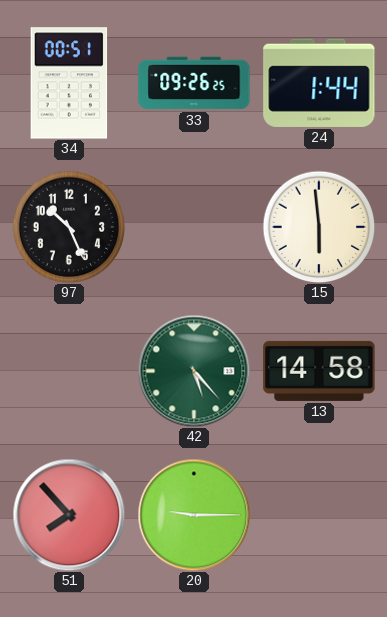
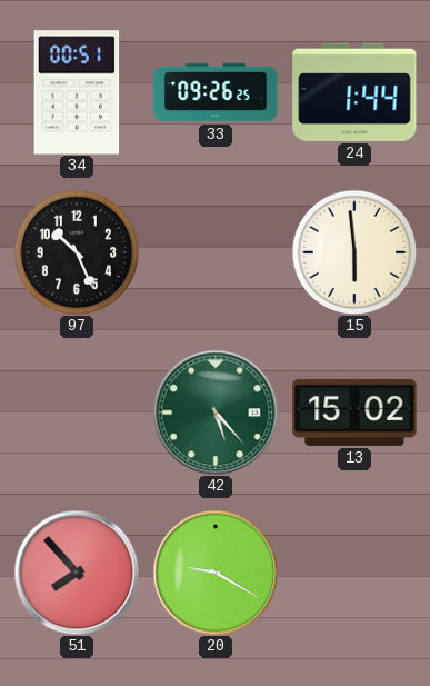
13: 14:58 -> 15:02 (354, 412)
20: 9:15 -> 9:20 (216, 573)
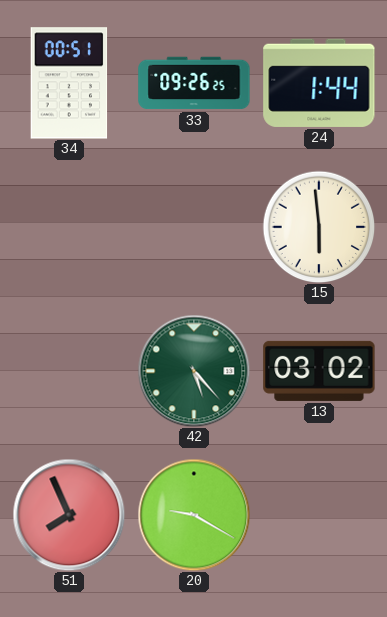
97: 10:26 -> none (77, 252)
13: 15:02 -> 03:02 (319, 371)
51: 7:53 -> 7:56 (69, 515)
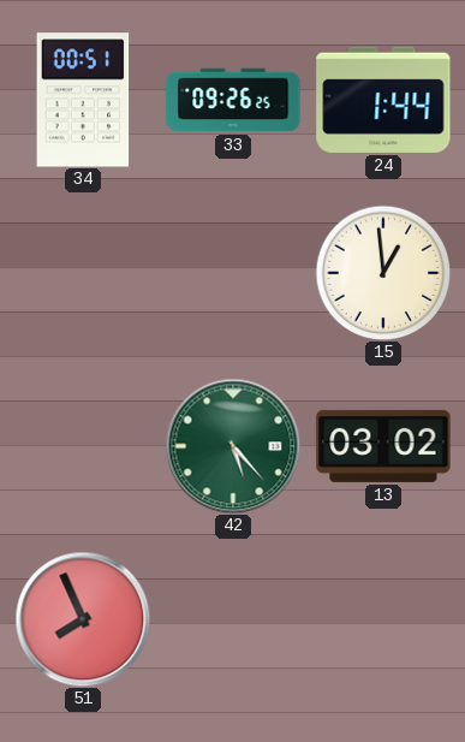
15: 5:59 -> 12:59 (383, 273)
20: 9:20 -> none (194, 515)
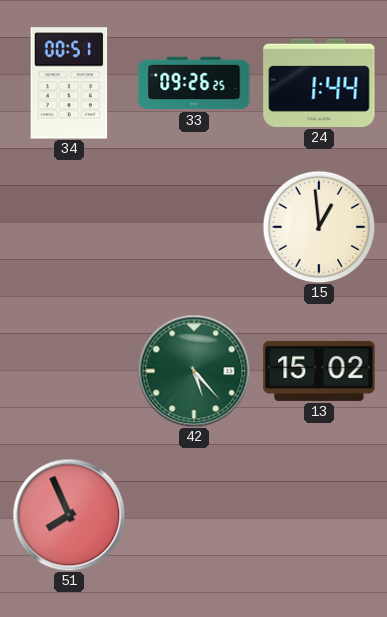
13: 03:02 -> 15:02 (319, 371)
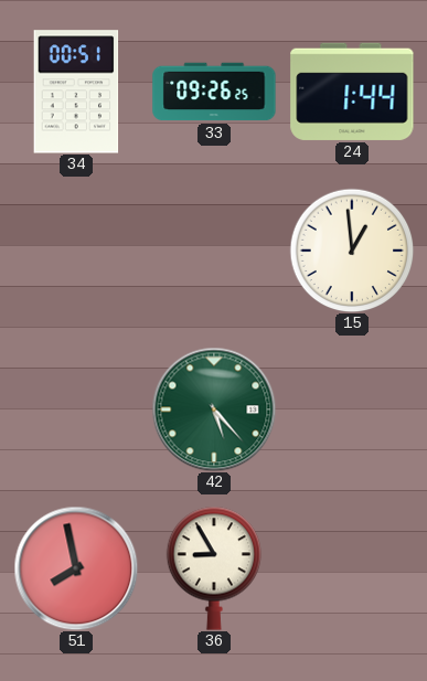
13: 15:02 -> none (319, 371)
51: 7:56 -> 7:58 (76, 568)
36: none -> 8:55 (213, 568)
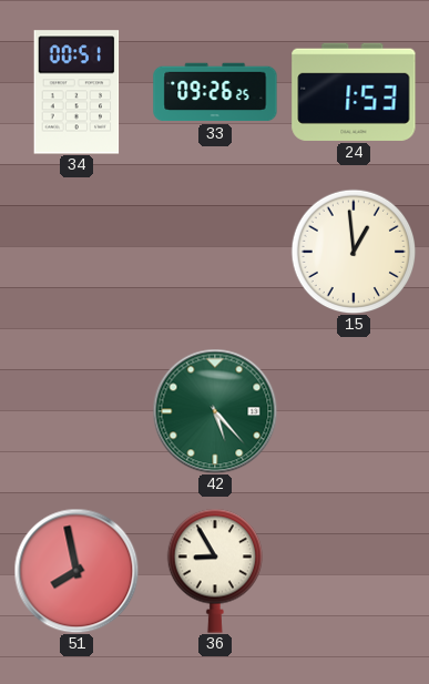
24: 1:44 -> 1:53 (354, 92)
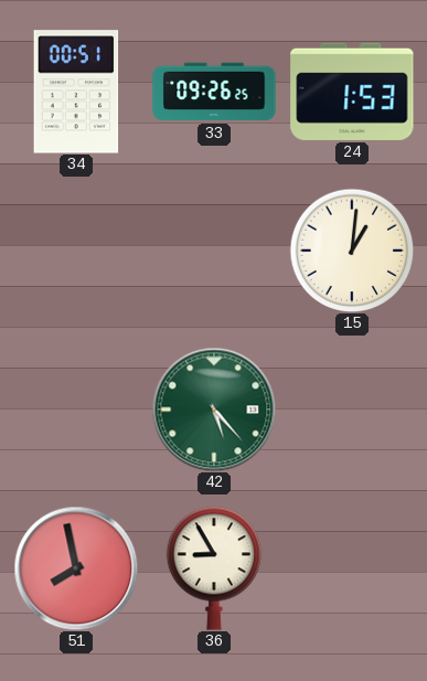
15: 12:59 -> 1:01 (352, 251)
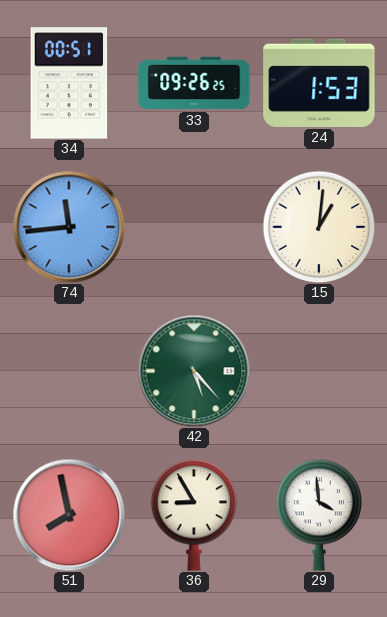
74: none -> 11:44 (69, 227)
29: none -> 3:59 (318, 515)
